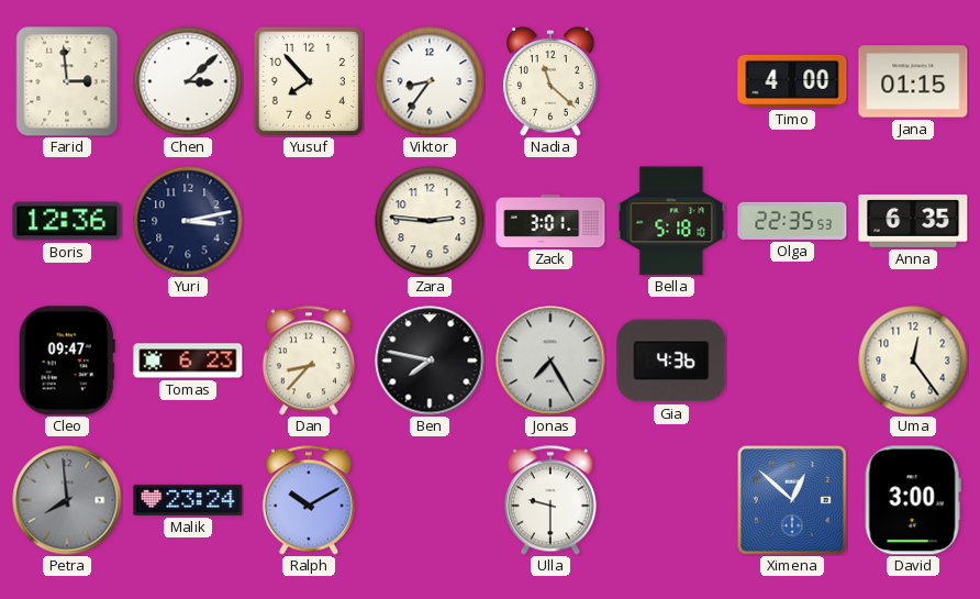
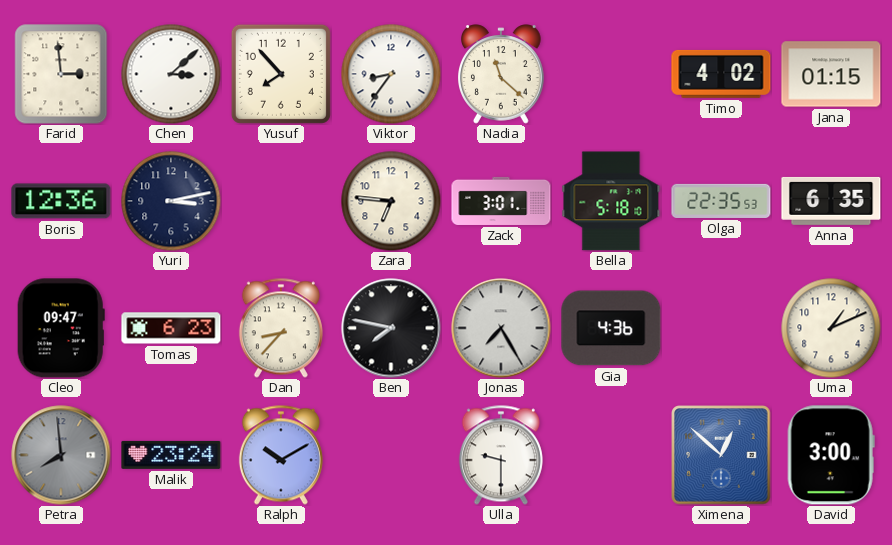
Timo: 4:00 -> 4:02 (721, 74)
Zara: 2:46 -> 6:46 (391, 201)
Uma: 12:24 -> 1:11 (831, 328)
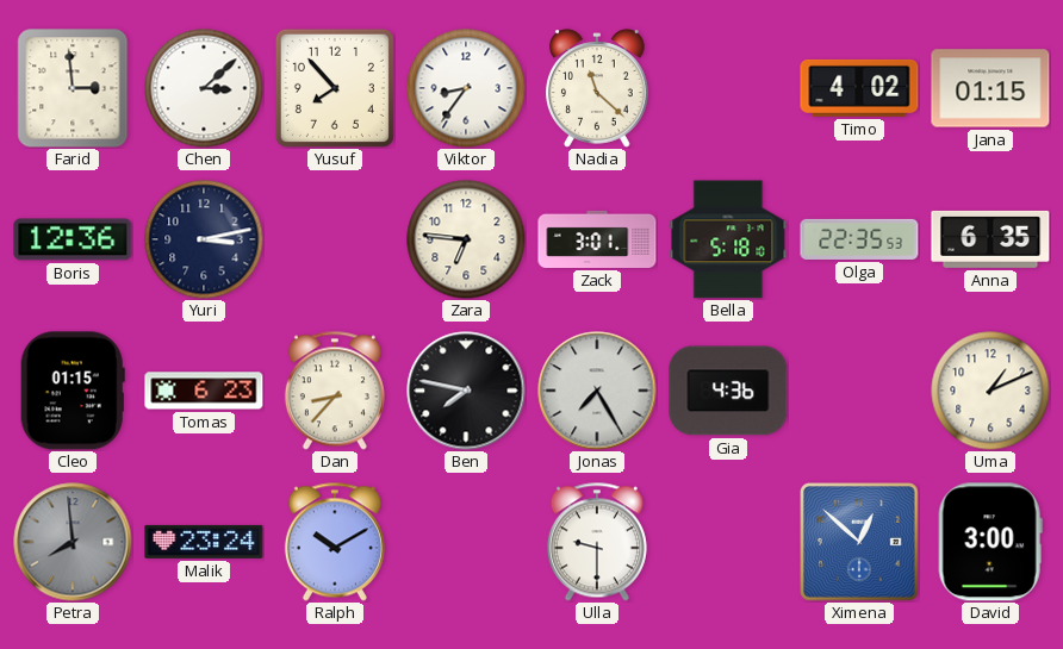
Cleo: 09:47 -> 01:15 (73, 391)
